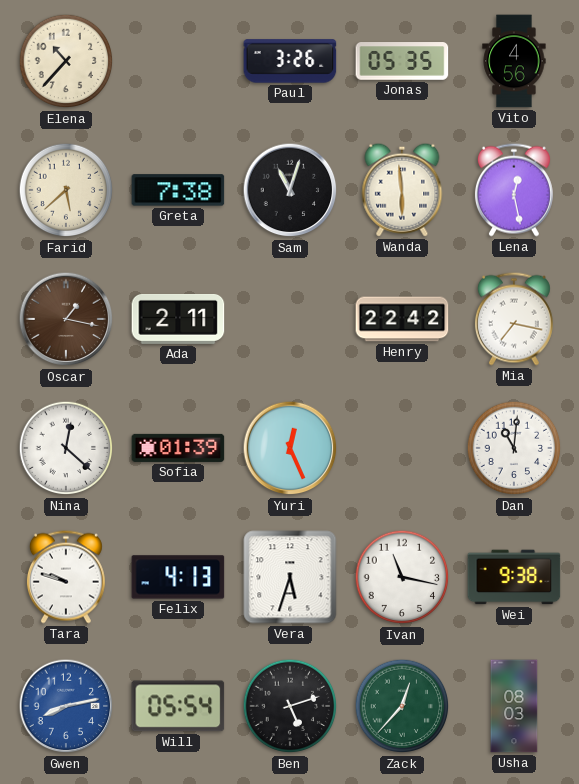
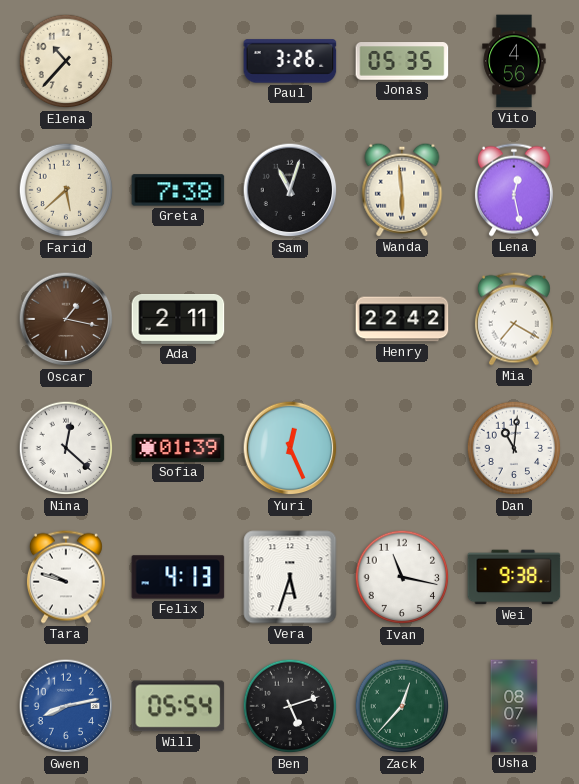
Mia: 7:17 -> 7:20 (514, 319)
Usha: 08:03 -> 08:07 (514, 706)
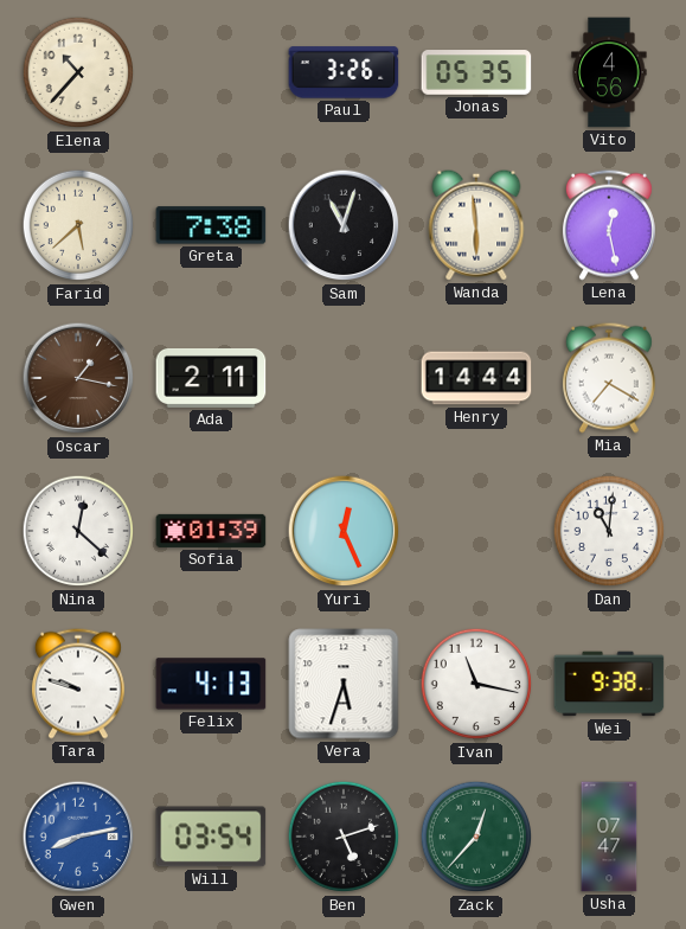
Henry: 22:42 -> 14:44 (476, 378)
Will: 05:54 -> 03:54 (211, 837)
Usha: 08:07 -> 07:47 (609, 837)
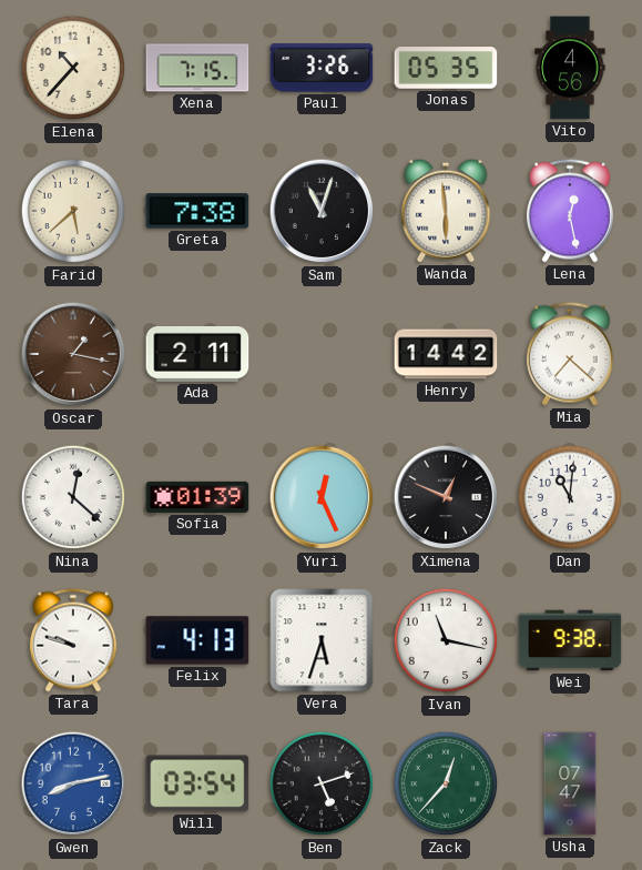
Xena: none -> 7:15 (197, 68)
Henry: 14:44 -> 14:42 (446, 354)
Mia: 7:20 -> 7:22 (570, 354)
Ximena: none -> 12:49 (446, 497)
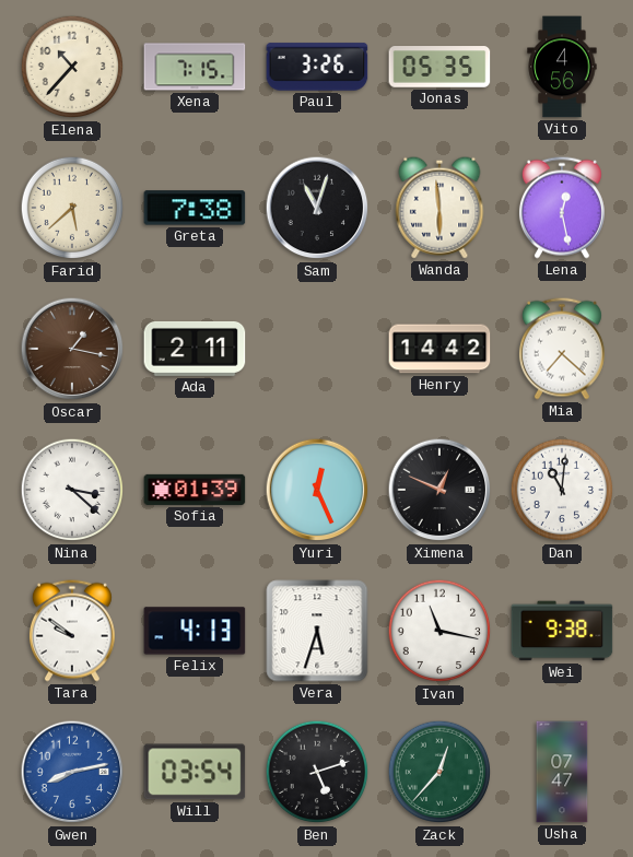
Nina: 12:22 -> 3:22 (72, 490)
Tara: 9:48 -> 9:51 (72, 631)
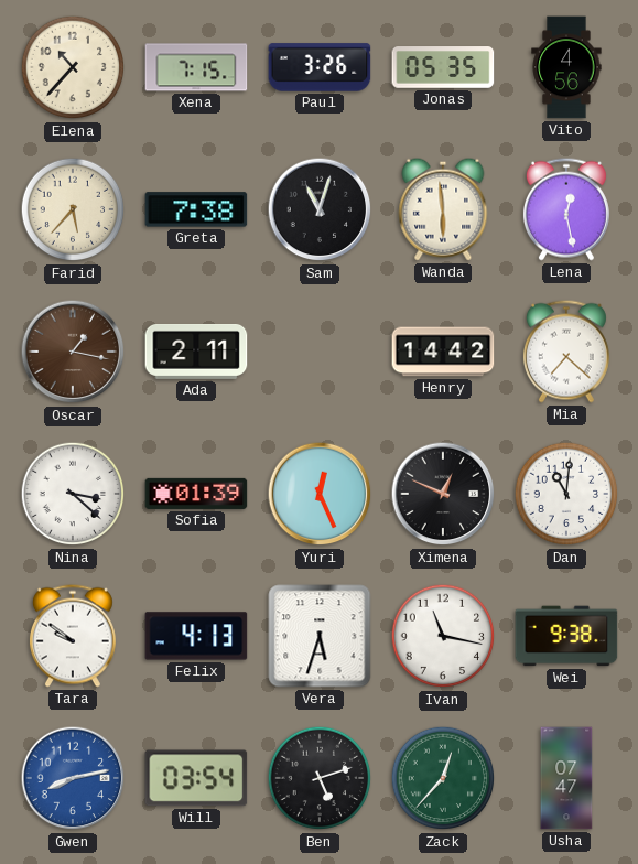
Farid: 5:38 -> 5:37 (73, 209)
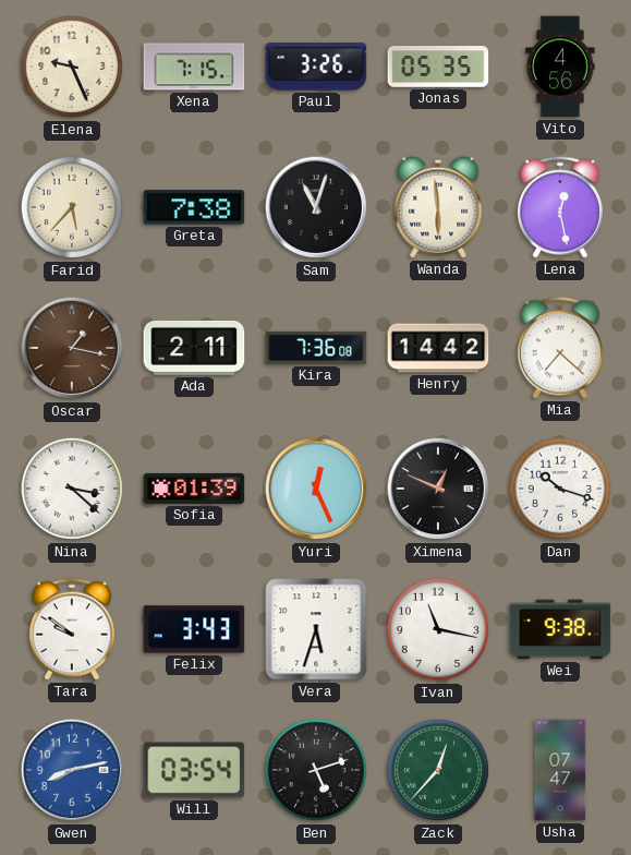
Elena: 10:37 -> 9:26 (72, 67)
Kira: none -> 7:36 (316, 348)
Dan: 11:01 -> 10:18 (560, 489)
Felix: 4:13 -> 3:43 (194, 629)
